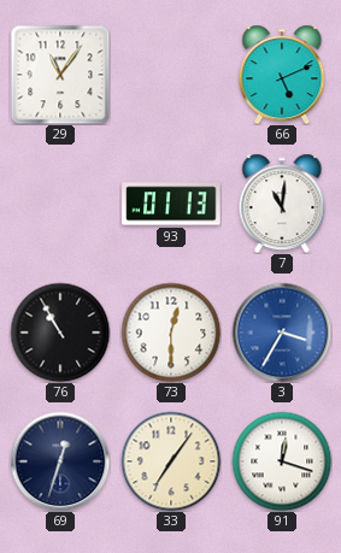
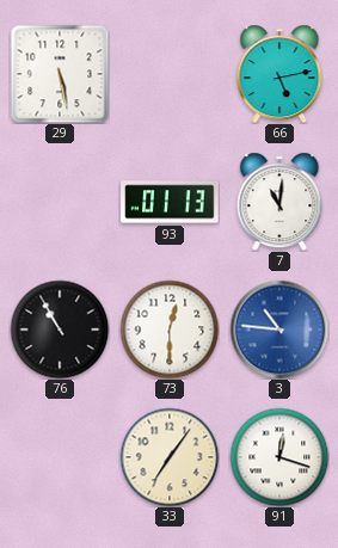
29: 11:06 -> 5:28 (60, 74)
66: 5:11 -> 5:13 (279, 74)
3: 3:35 -> 10:46 (279, 330)
69: 12:33 -> none (60, 461)
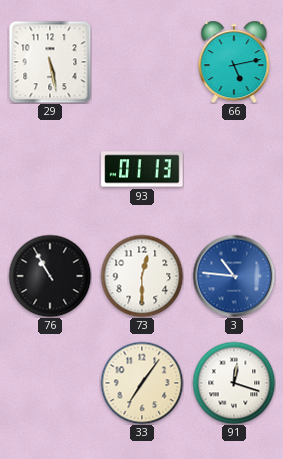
7: 11:01 -> none (279, 202)
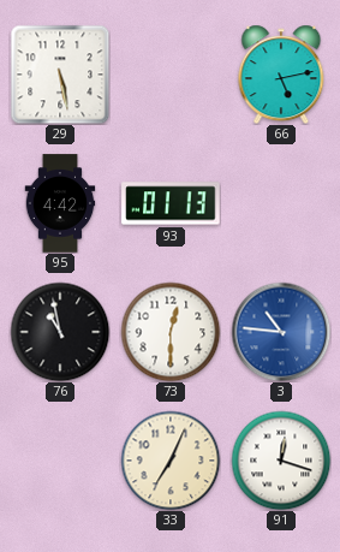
95: none -> 4:42 (60, 203)
76: 10:55 -> 10:58 (60, 332)
33: 7:06 -> 7:04 (171, 461)
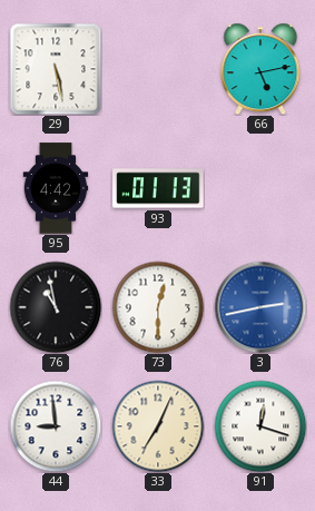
3: 10:46 -> 2:43 (260, 307)
44: none -> 8:59 (56, 426)
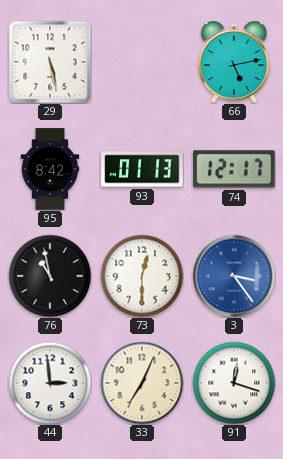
95: 4:42 -> 8:42 (50, 169)
74: none -> 12:17 (234, 169)
3: 2:43 -> 3:24 (234, 276)
44: 8:59 -> 2:59 (50, 383)
